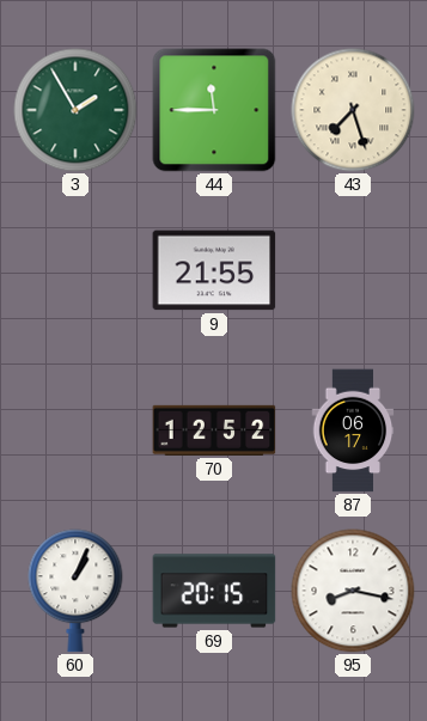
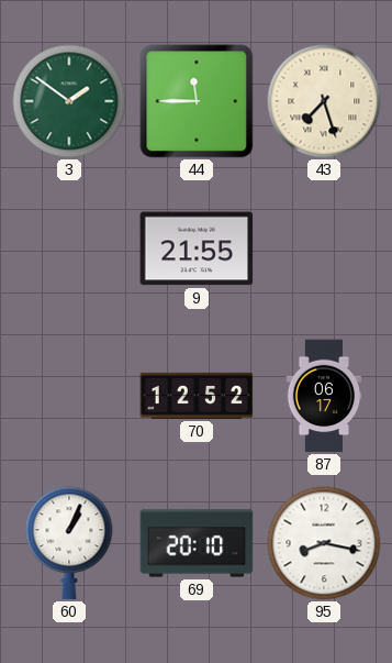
3: 1:55 -> 1:51 (69, 101)
69: 20:15 -> 20:10 (197, 543)
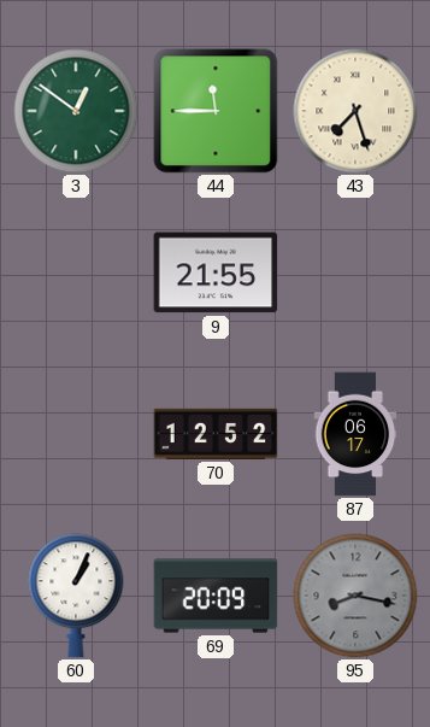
3: 1:51 -> 12:51 (76, 111)
69: 20:10 -> 20:09 (216, 596)
95 dial: white -> grey (355, 596)
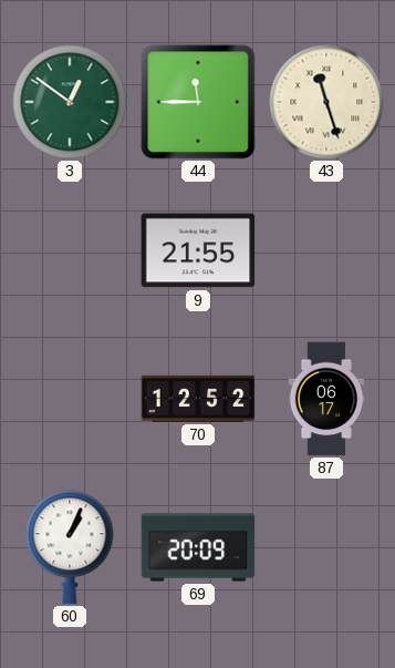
43: 7:27 -> 11:27 (326, 102)
95: 8:17 -> none (355, 596)
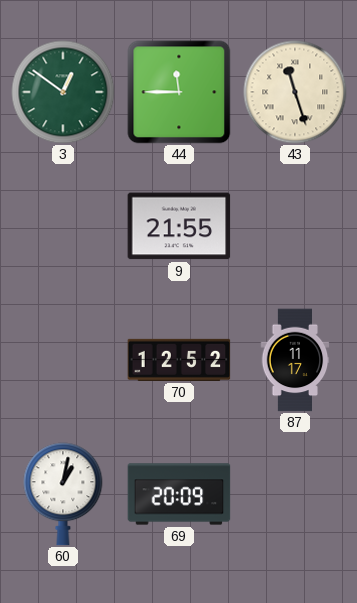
87: 06:17 -> 11:17 (295, 360)
60: 1:04 -> 1:02 (63, 494)
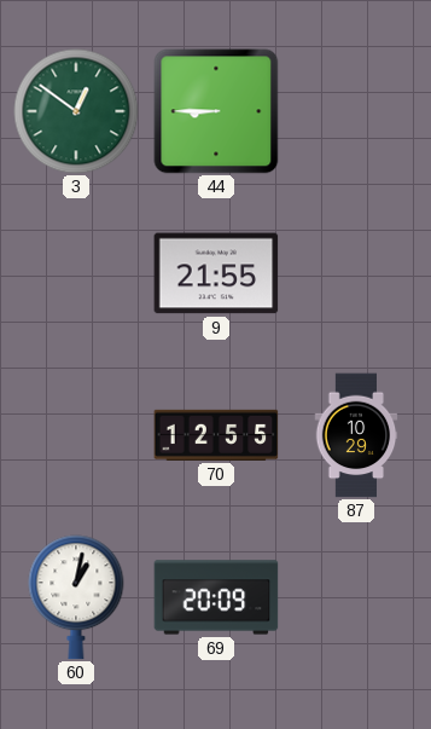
44: 11:45 -> 8:45 (216, 111)
43: 11:27 -> none (295, 92)
70: 12:52 -> 12:55 (216, 435)
87: 11:17 -> 10:29 (356, 435)
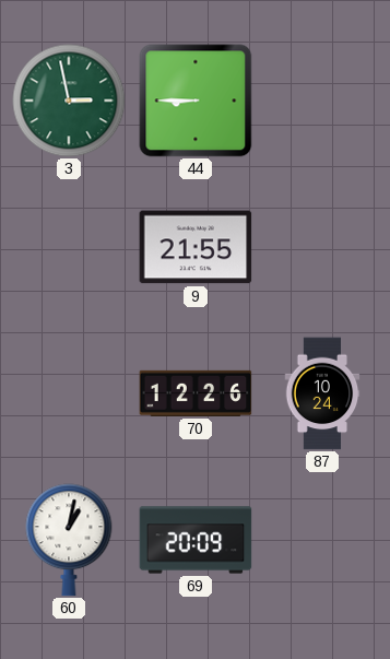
3: 12:51 -> 2:58 (69, 101)
70: 12:55 -> 12:26 (196, 393)
87: 10:29 -> 10:24 (322, 393)
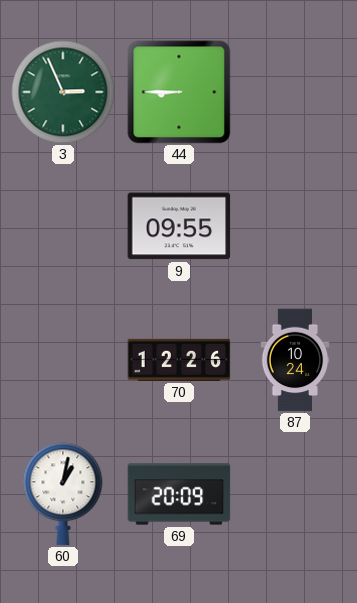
3: 2:58 -> 2:56 (63, 92)
9: 21:55 -> 09:55 (179, 226)
